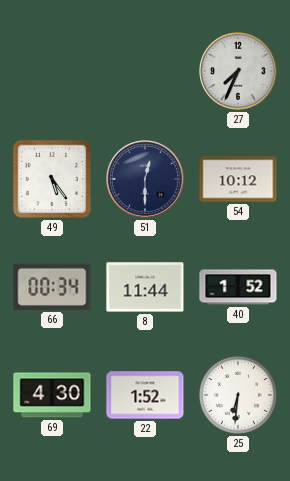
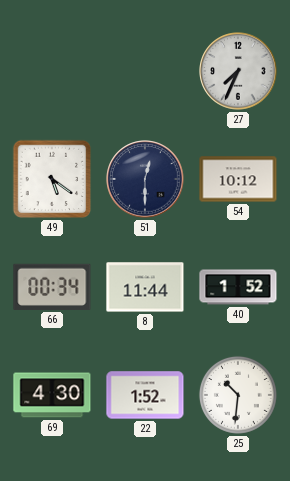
49: 5:24 -> 5:21 (52, 179)
25: 6:31 -> 10:31 (238, 395)
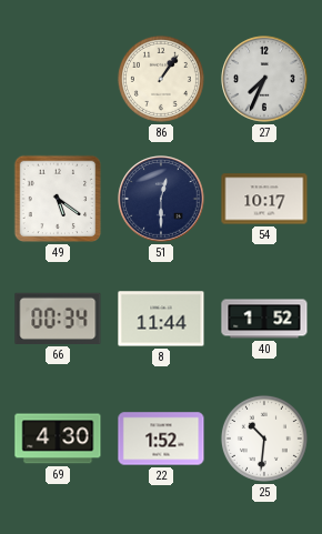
86: none -> 1:06 (161, 79)
54: 10:12 -> 10:17 (264, 199)
